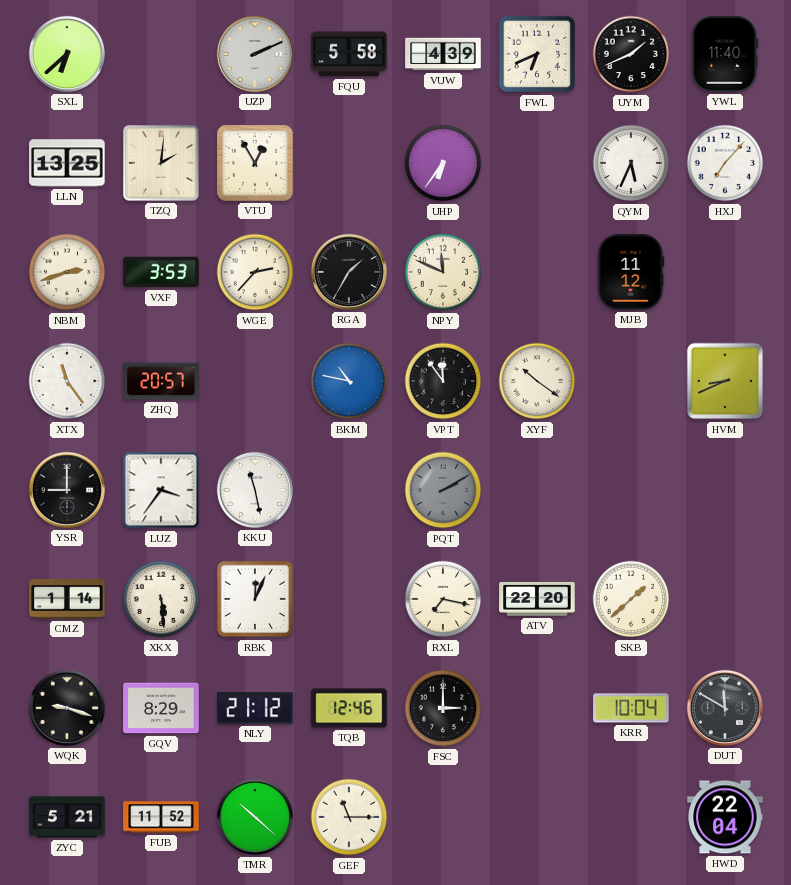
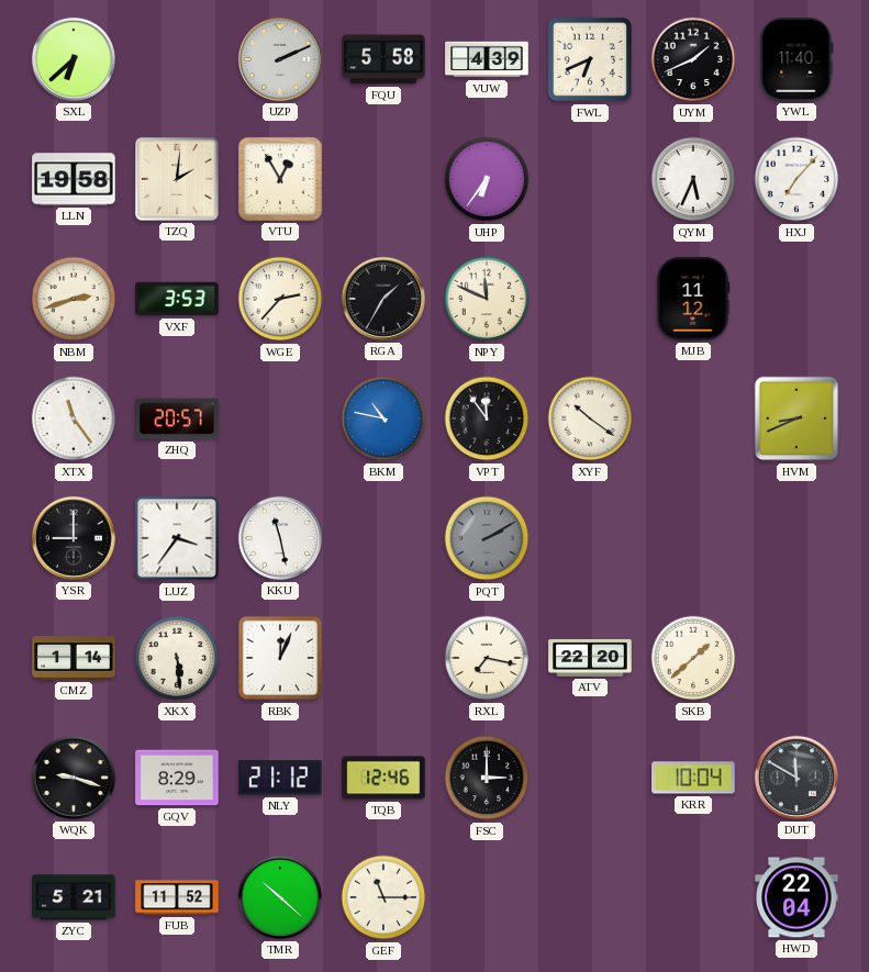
LLN: 13:25 -> 19:58 (74, 179)
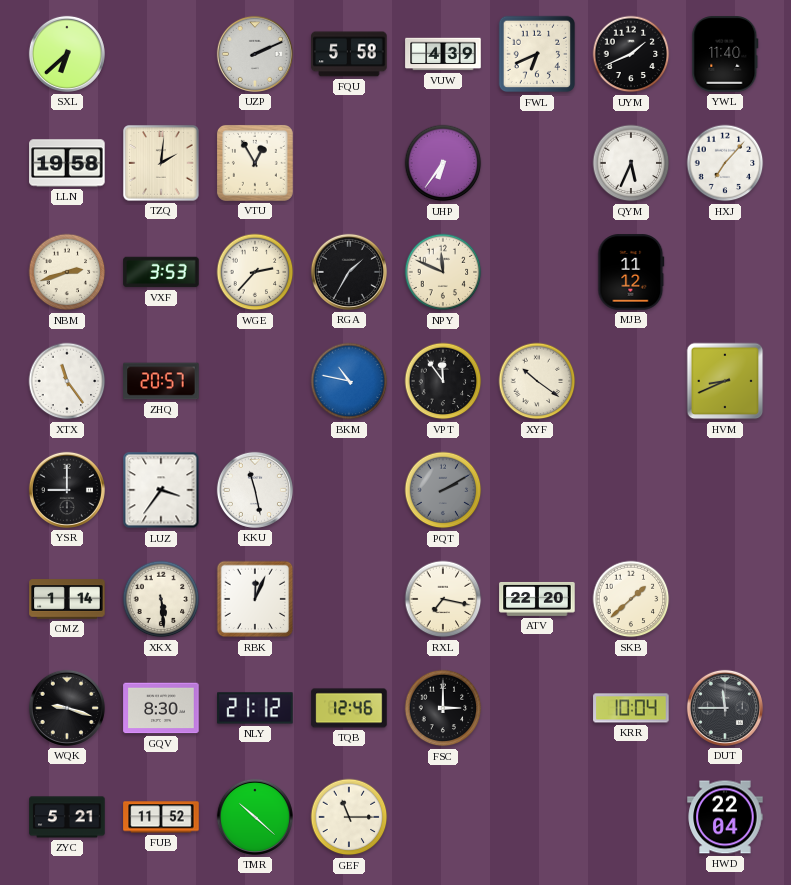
GQV: 8:29 -> 8:30 (161, 708)
DUT: 11:50 -> 11:45 (725, 708)
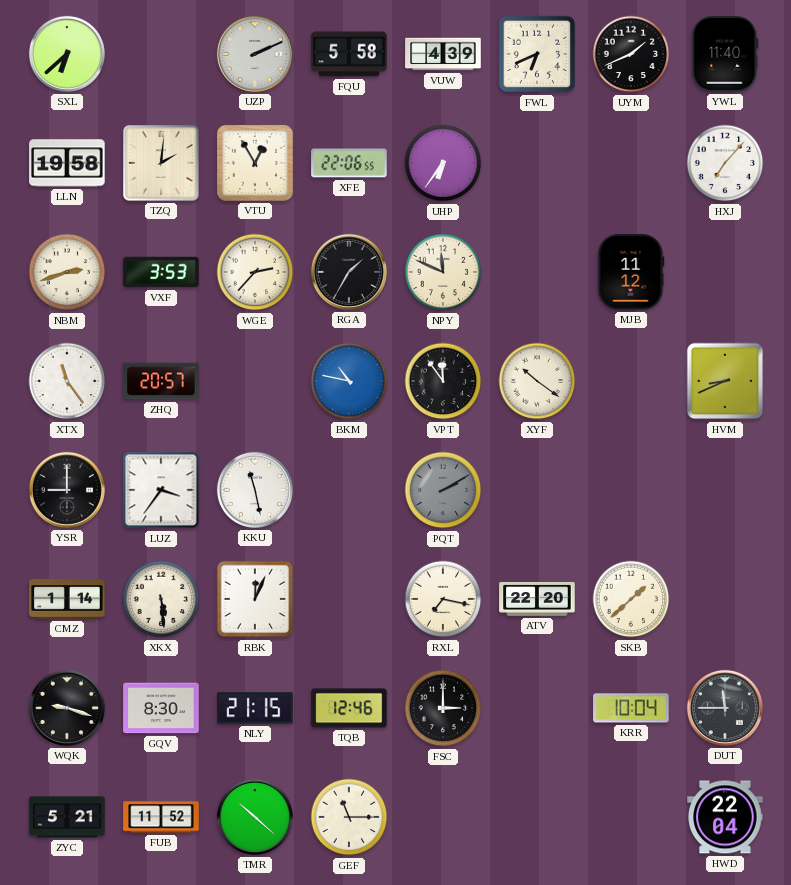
XFE: none -> 22:06 (349, 163)
QYM: 5:34 -> none (631, 163)
NLY: 21:12 -> 21:15 (255, 708)
